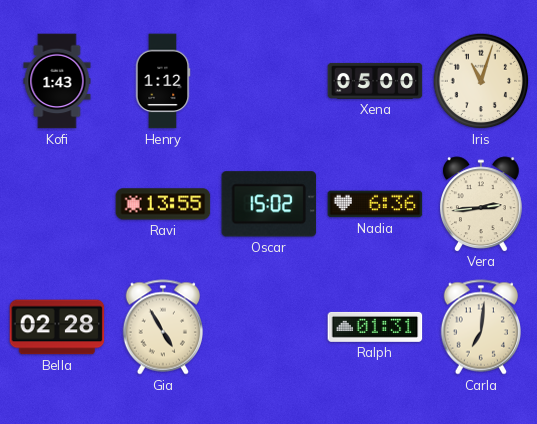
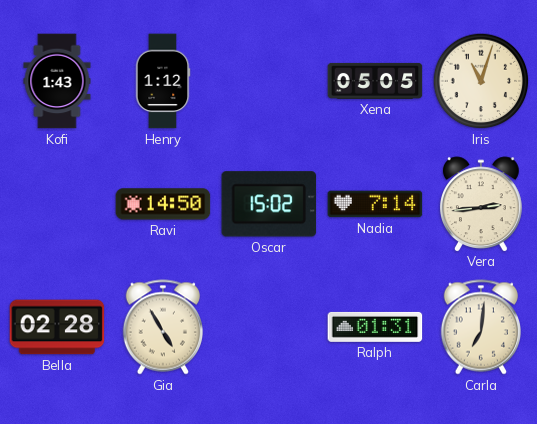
Xena: 05:00 -> 05:05 (375, 81)
Ravi: 13:55 -> 14:50 (163, 204)
Nadia: 6:36 -> 7:14 (375, 204)
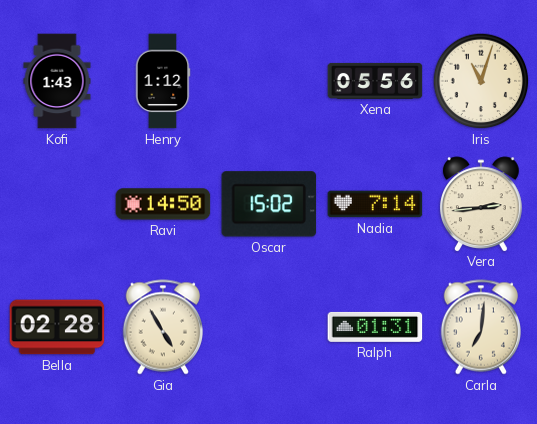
Xena: 05:05 -> 05:56 (375, 81)
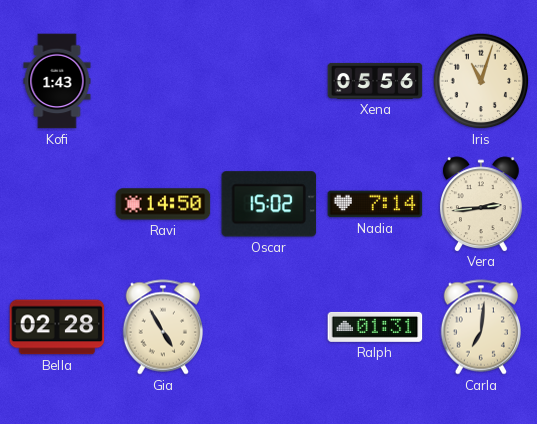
Henry: 1:12 -> none (163, 81)
